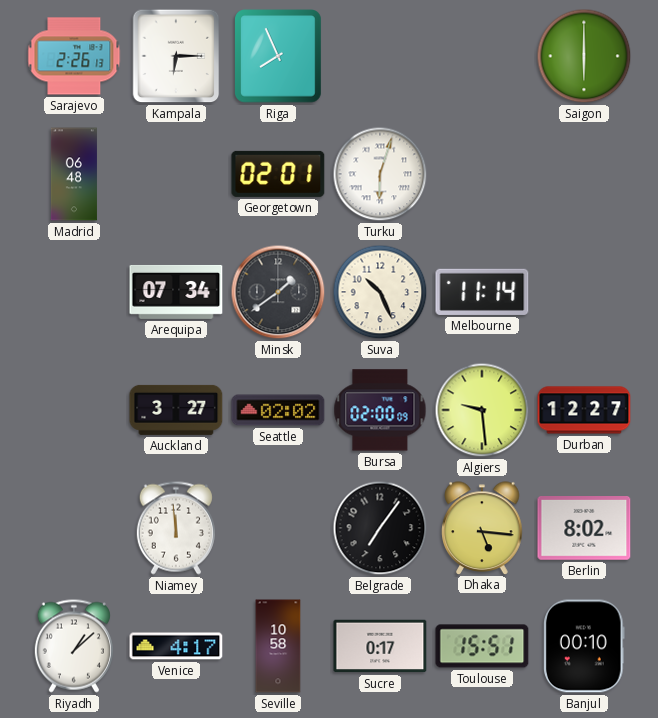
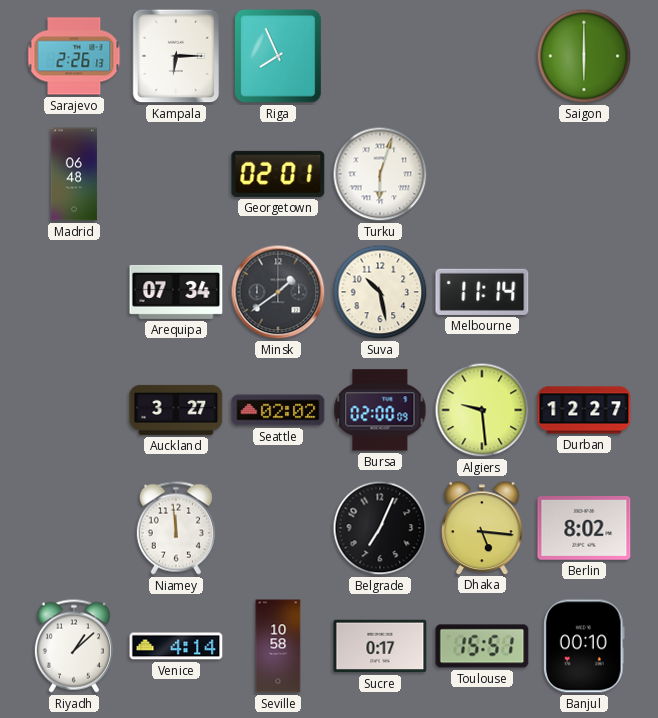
Suva: 10:26 -> 10:28 (380, 292)
Belgrade: 7:06 -> 7:04 (380, 528)
Venice: 4:17 -> 4:14 (176, 646)
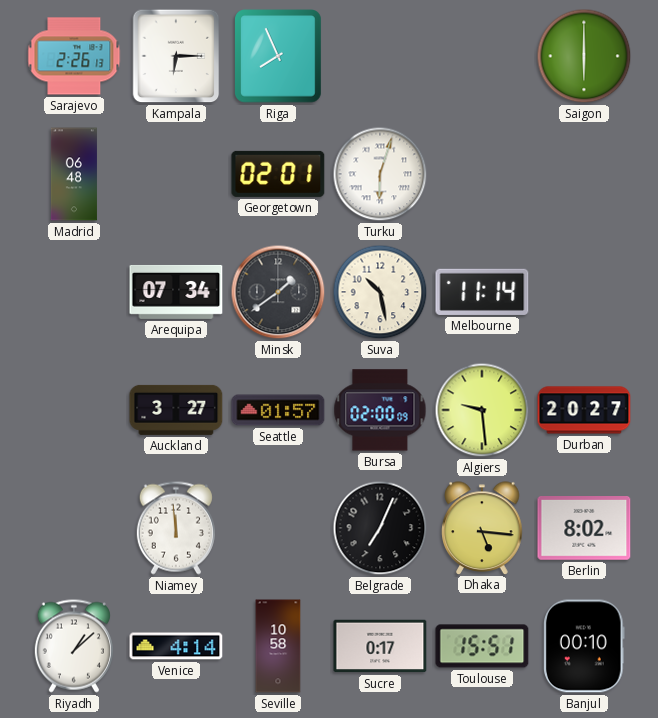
Seattle: 02:02 -> 01:57 (278, 410)
Durban: 12:27 -> 20:27 (584, 410)
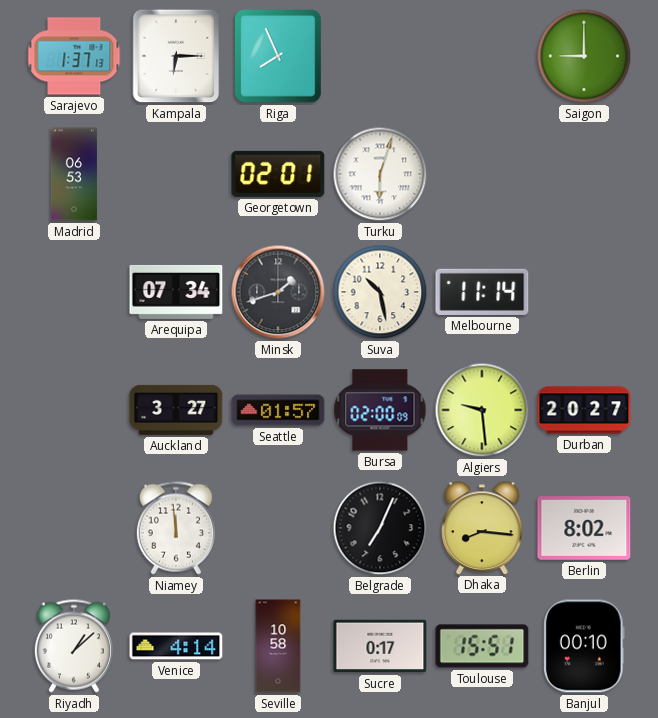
Sarajevo: 2:26 -> 1:37 (74, 56)
Saigon: 6:00 -> 9:00 (584, 56)
Madrid: 06:48 -> 06:53 (74, 174)
Minsk: 1:39 -> 1:42 (278, 292)
Dhaka: 5:16 -> 8:16 (482, 528)
